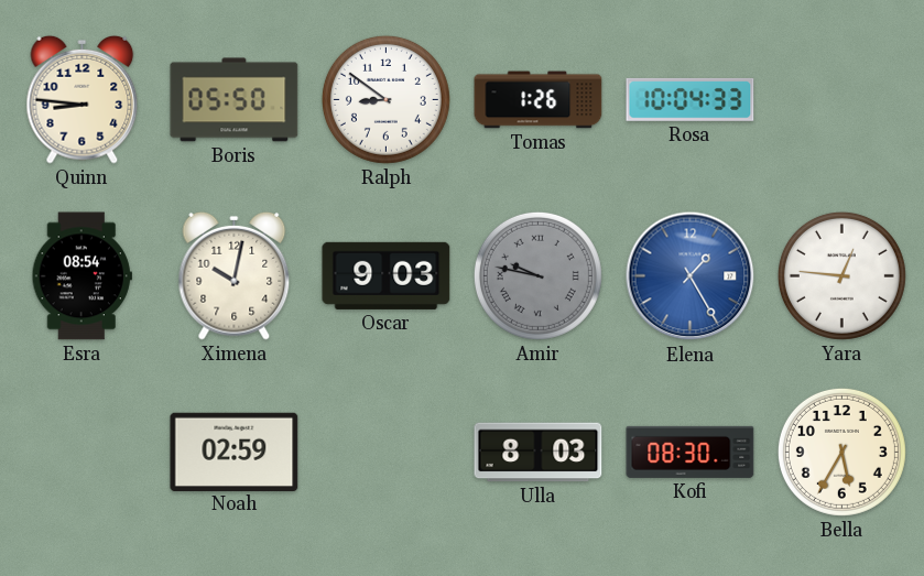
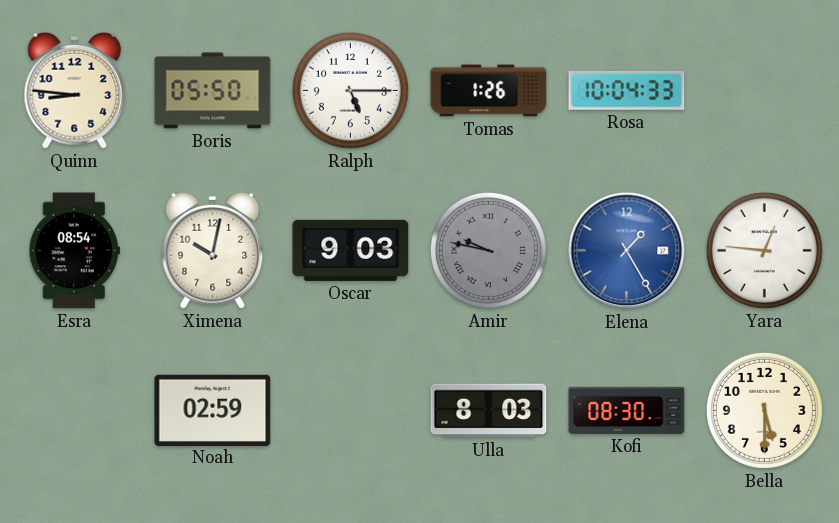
Ralph: 8:51 -> 5:15 (350, 90)
Bella: 5:35 -> 5:30 (764, 410)
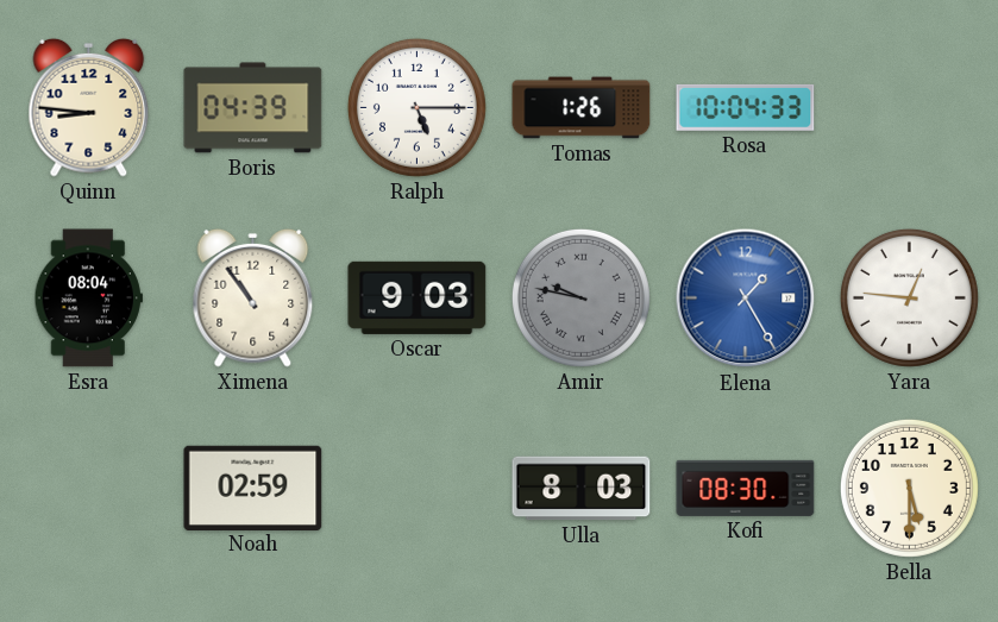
Boris: 05:50 -> 04:39 (253, 108)
Esra: 08:54 -> 08:04 (88, 299)
Ximena: 10:02 -> 10:54 (253, 297)
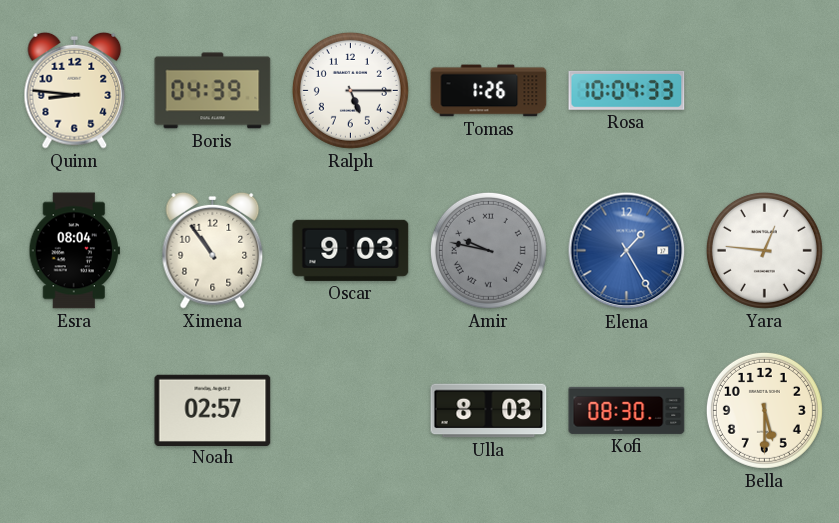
Noah: 02:59 -> 02:57 (213, 410)
